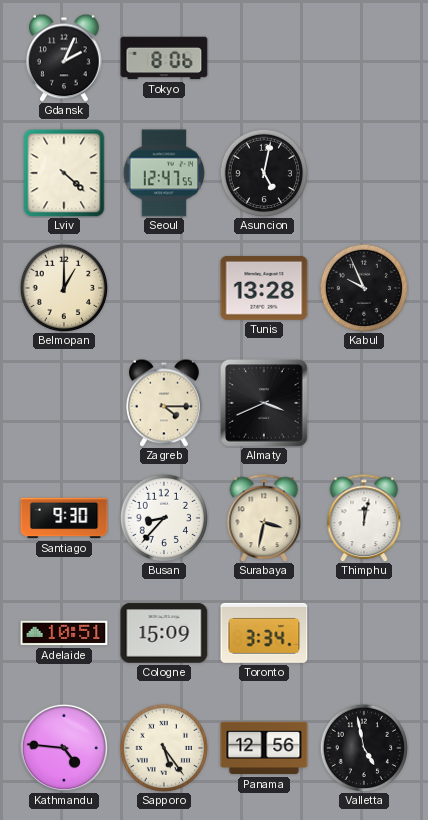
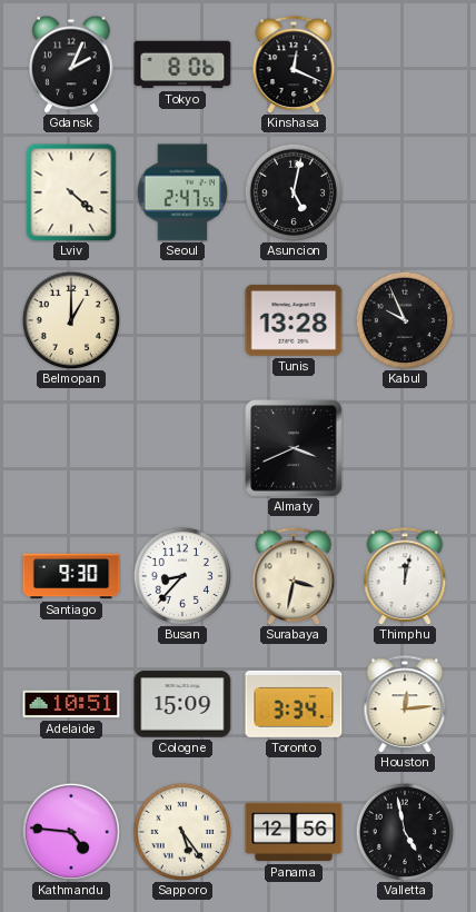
Kinshasa: none -> 12:19 (294, 65)
Seoul: 12:47 -> 2:47 (182, 192)
Zagreb: 4:15 -> none (165, 403)
Houston: none -> 12:14 (405, 704)
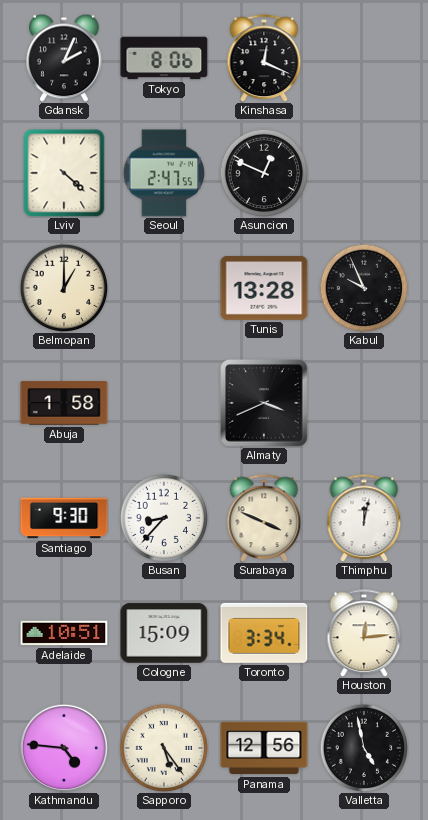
Asuncion: 5:02 -> 12:49 (263, 172)
Abuja: none -> 1:58 (64, 403)
Surabaya: 3:32 -> 3:49 (264, 518)
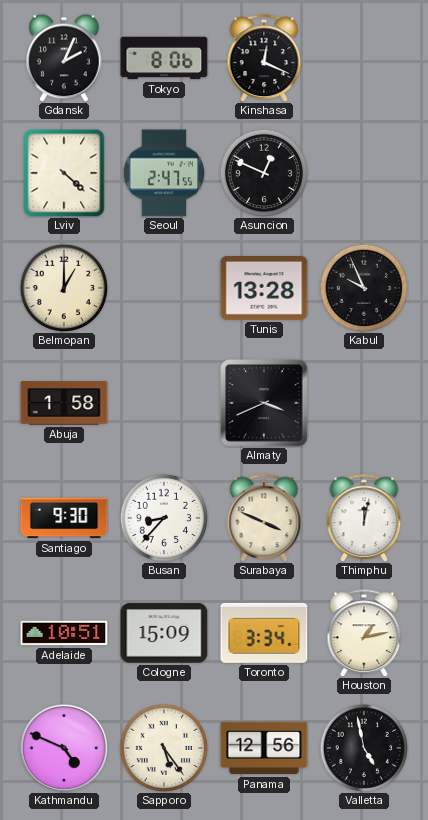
Houston: 12:14 -> 1:13 (364, 633)
Kathmandu: 4:46 -> 4:49 (64, 748)
